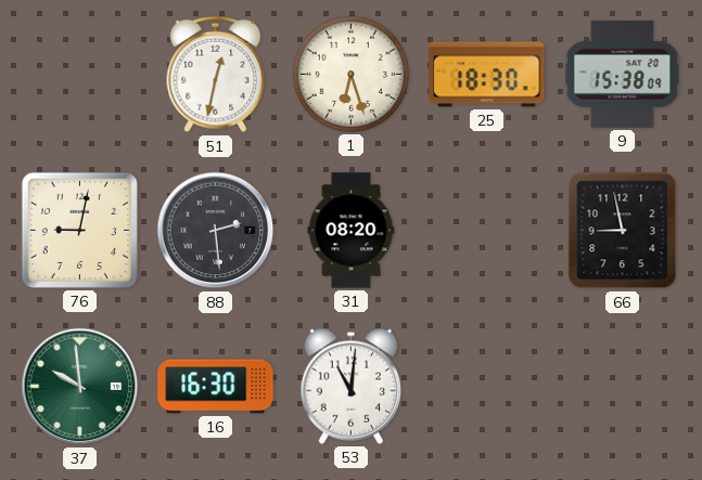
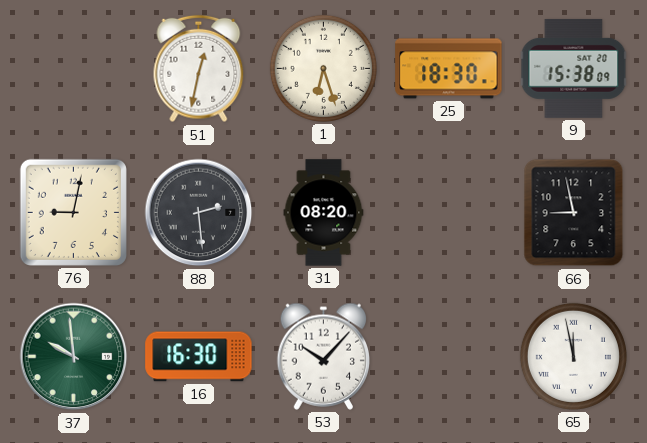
53: 11:01 -> 10:07 (323, 356)
65: none -> 11:58 (573, 356)
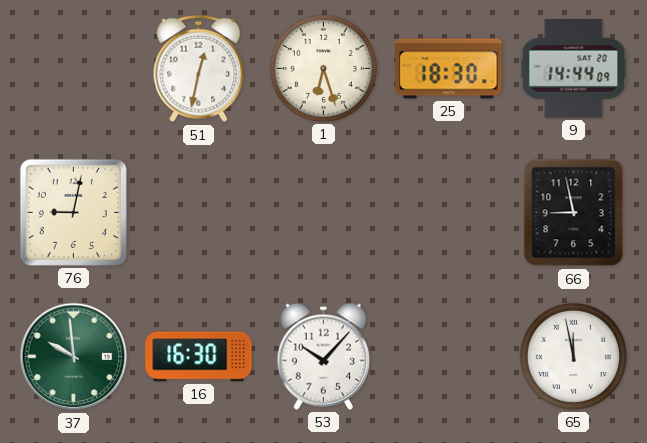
9: 15:38 -> 14:44 (574, 68)
88: 2:29 -> none (199, 213)
31: 08:20 -> none (324, 213)
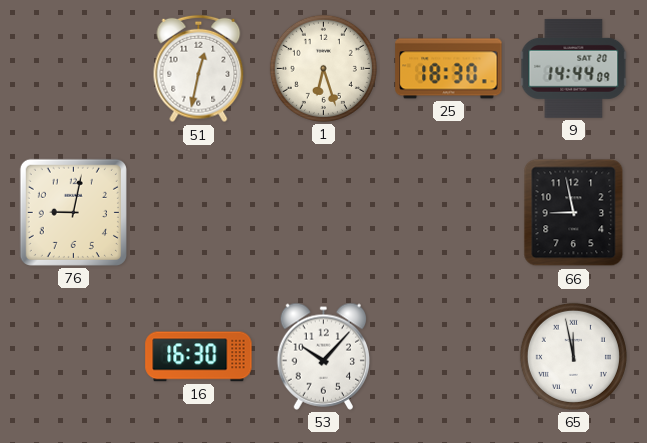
37: 9:59 -> none (74, 357)
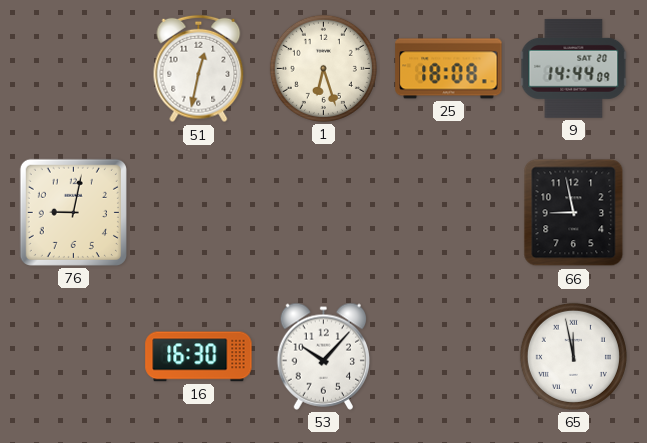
25: 18:30 -> 18:08 (449, 69)
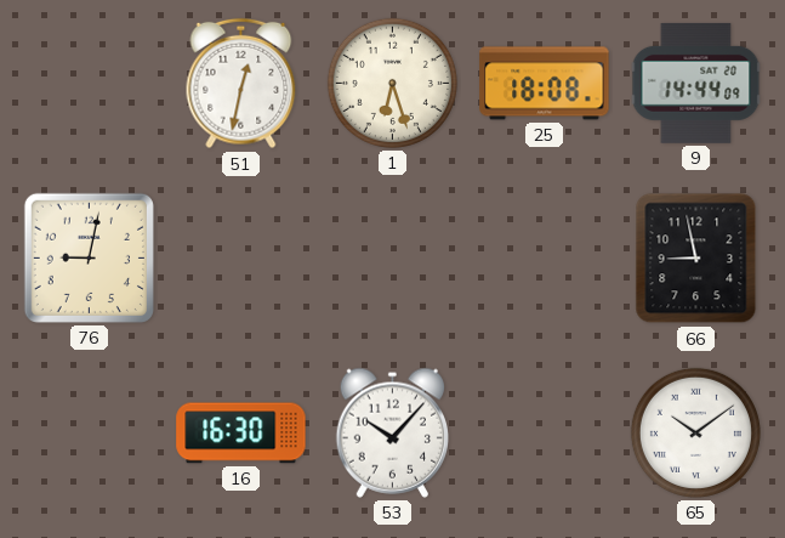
65: 11:58 -> 10:09 (695, 432)
